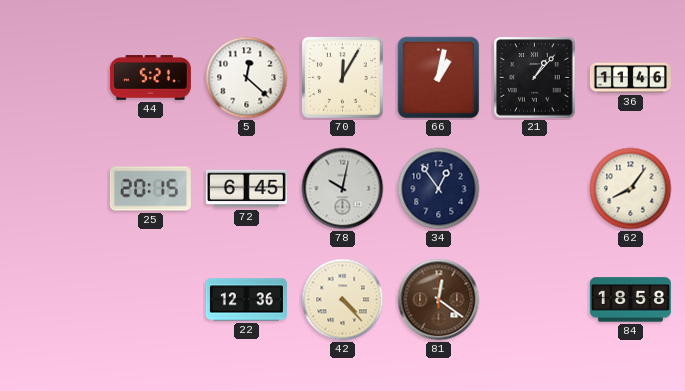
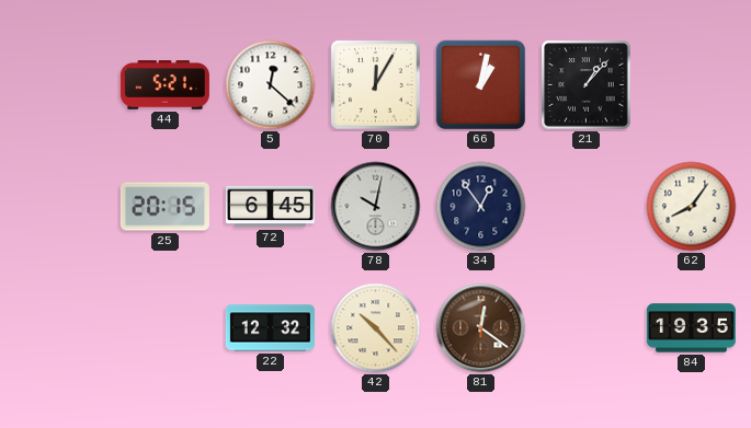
36: 11:46 -> none (630, 78)
22: 12:36 -> 12:32 (270, 328)
42: 4:23 -> 10:23 (376, 328)
84: 18:58 -> 19:35 (691, 328)
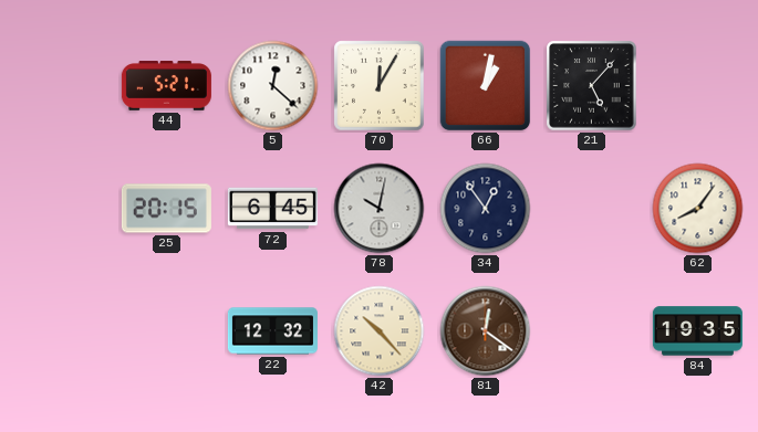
21: 1:07 -> 5:07 (592, 86)
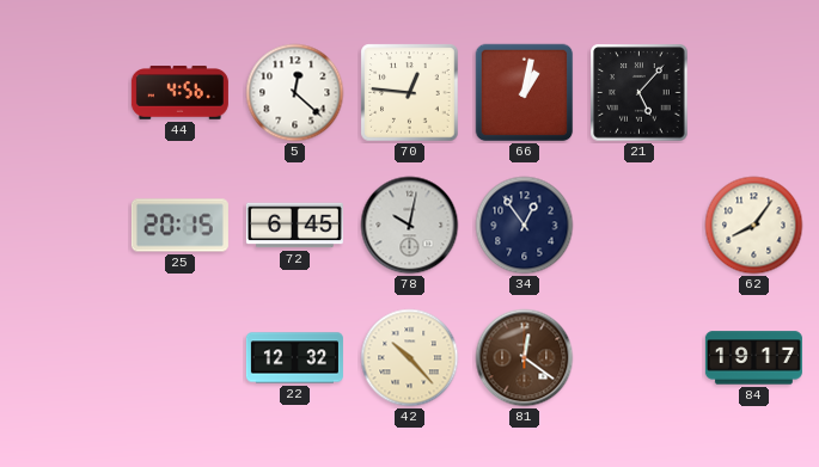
44: 5:21 -> 4:56 (179, 93)
70: 12:05 -> 12:46 (410, 93)
84: 19:35 -> 19:17 (753, 358)
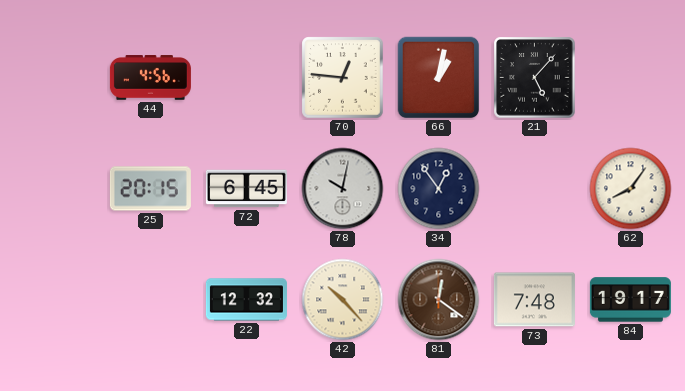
5: 12:22 -> none (295, 93)
73: none -> 7:48 (534, 300)
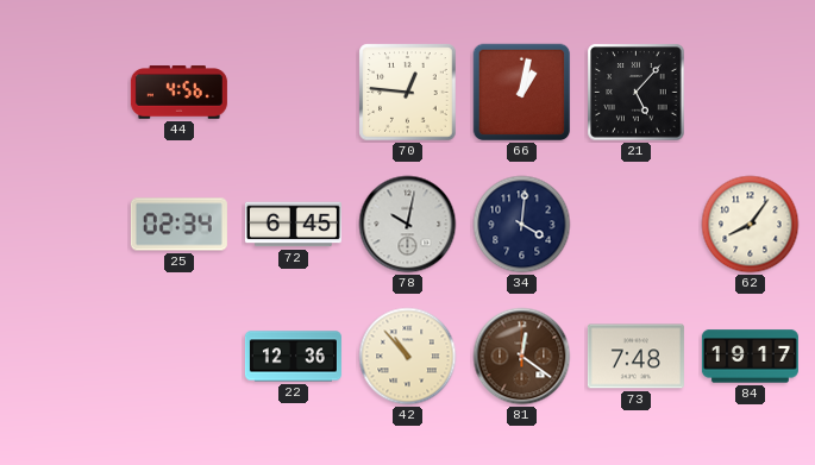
25: 20:15 -> 02:34 (178, 225)
34: 12:54 -> 4:01 (522, 225)
22: 12:32 -> 12:36 (293, 357)
42: 10:23 -> 10:53 (408, 357)
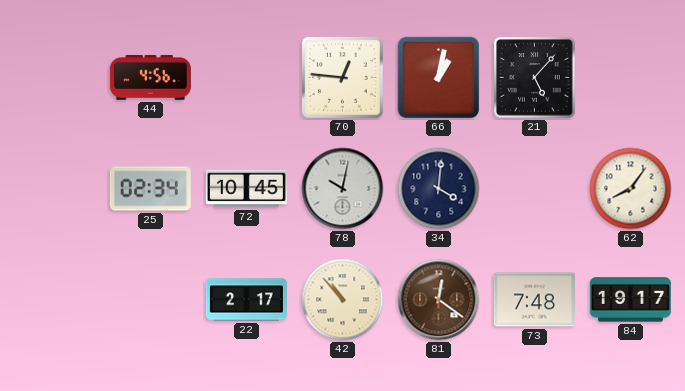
72: 6:45 -> 10:45 (246, 189)
22: 12:36 -> 2:17 (246, 300)
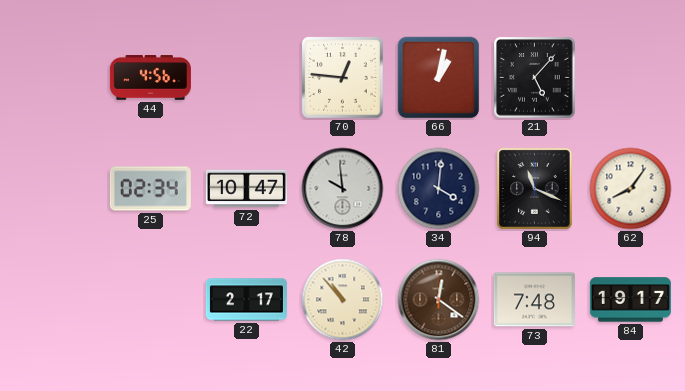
72: 10:45 -> 10:47 (246, 189)
78: 10:02 -> 9:59 (343, 189)
94: none -> 11:19 (535, 189)
